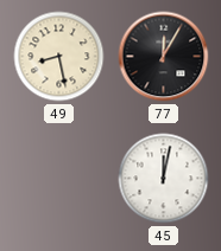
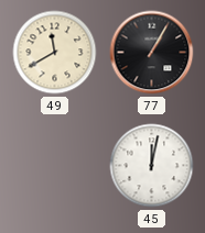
49: 8:28 -> 11:40 (55, 53)
77: 12:05 -> 1:05 (152, 53)
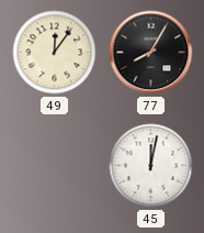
49: 11:40 -> 12:06 (55, 53)
77: 1:05 -> 8:05 (151, 53)
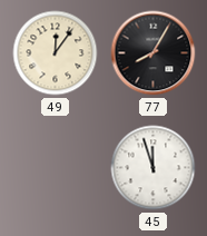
45: 12:02 -> 11:57 (154, 168)
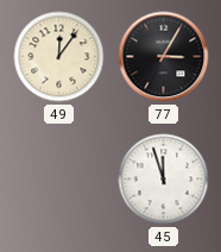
77: 8:05 -> 3:05 (164, 57)
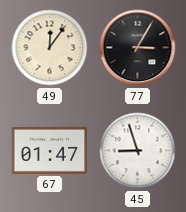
67: none -> 01:47 (50, 150)
45: 11:57 -> 8:57 (138, 151)
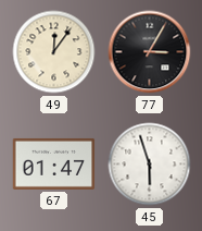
45: 8:57 -> 5:57 (150, 165)
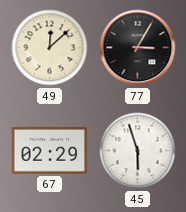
49: 12:06 -> 12:08 (50, 48)
67: 01:47 -> 02:29 (50, 150)
